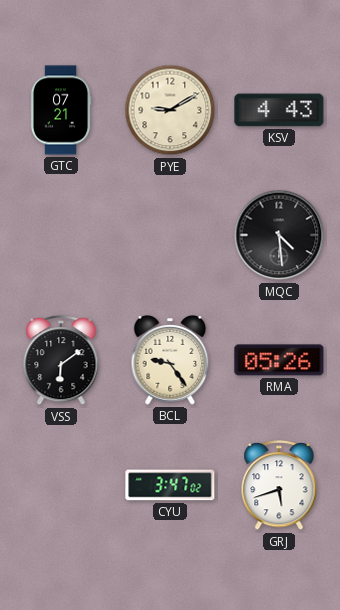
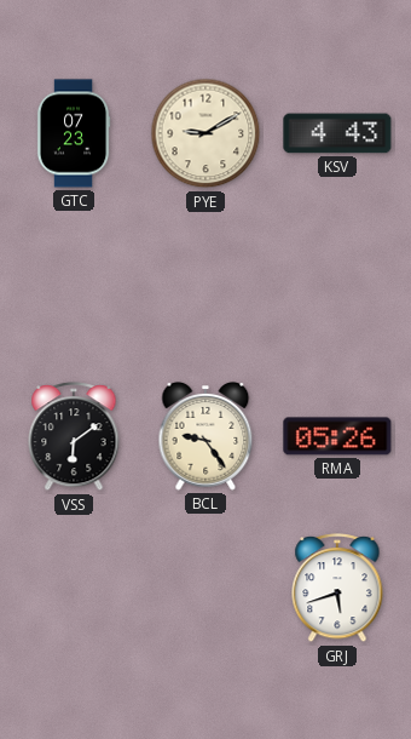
GTC: 07:21 -> 07:23 (74, 133)
MQC: 4:29 -> none (279, 235)
CYU: 3:47 -> none (170, 485)
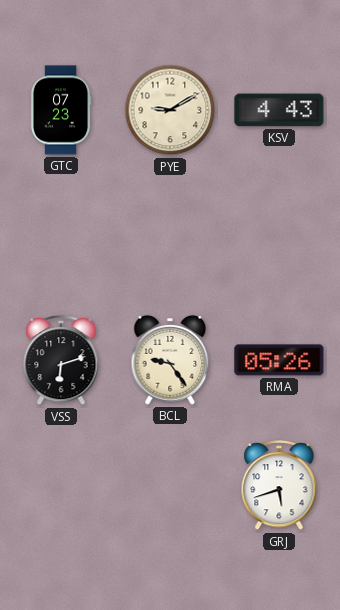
VSS: 6:09 -> 6:12 (61, 361)
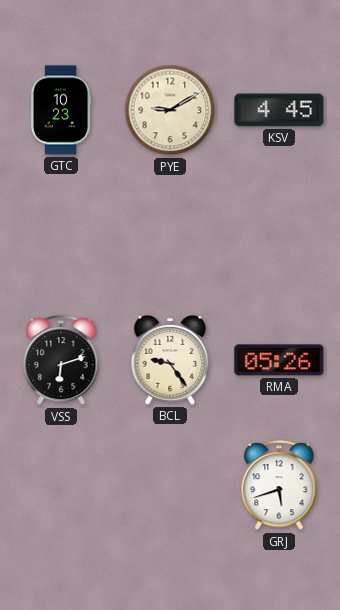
GTC: 07:23 -> 10:23 (61, 110)
KSV: 4:43 -> 4:45 (279, 110)
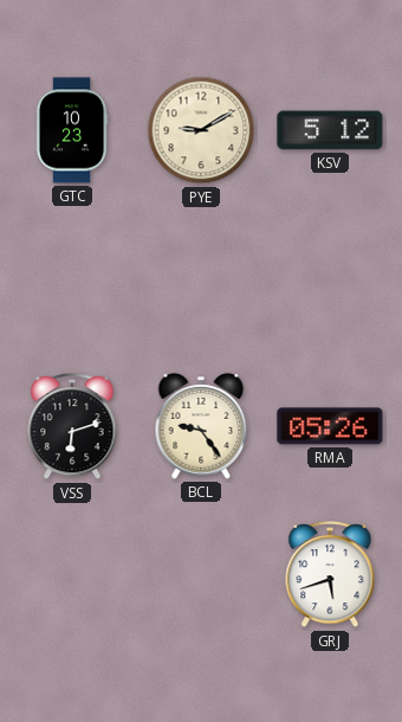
KSV: 4:45 -> 5:12 (330, 130)
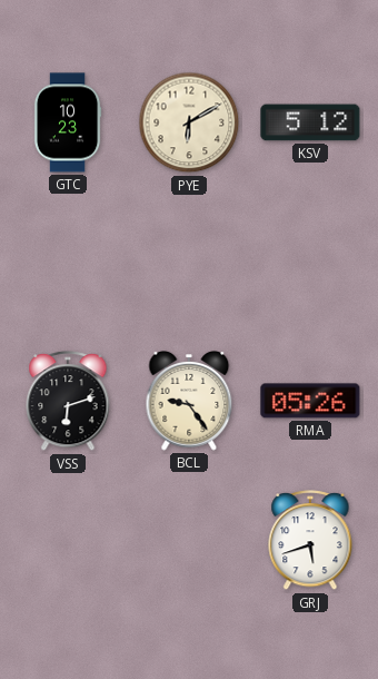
PYE: 9:10 -> 6:10 (189, 122)
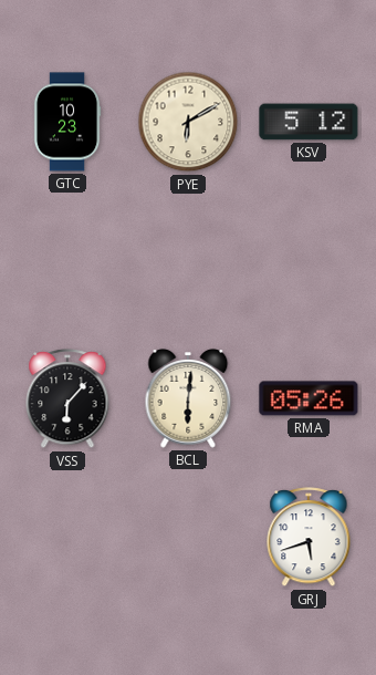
VSS: 6:12 -> 6:07 (67, 399)
BCL: 9:24 -> 6:01 (188, 399)
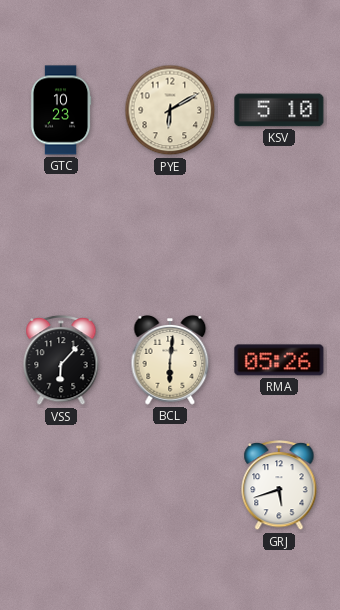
KSV: 5:12 -> 5:10 (279, 110)
